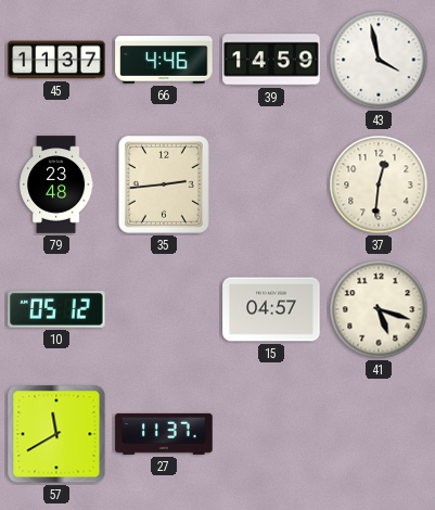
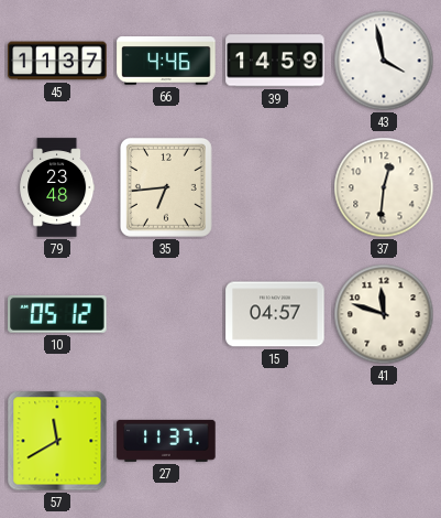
35: 2:44 -> 6:44 (166, 187)
41: 5:18 -> 11:48 (384, 314)
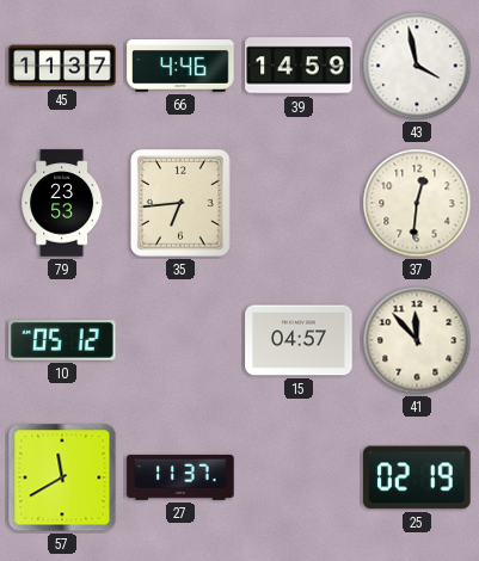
79: 23:48 -> 23:53 (62, 203)
41: 11:48 -> 11:53 (417, 340)
25: none -> 02:19 (417, 477)
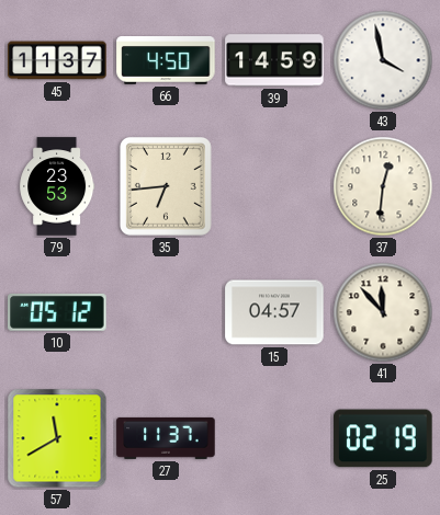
66: 4:46 -> 4:50 (166, 60)
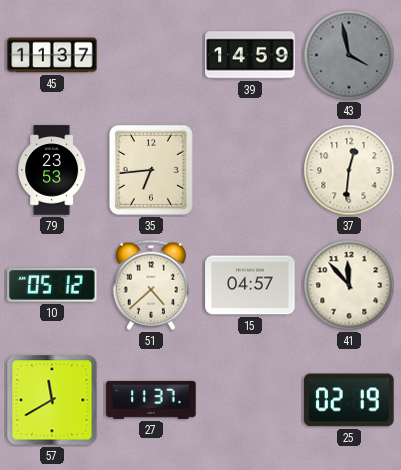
66: 4:50 -> none (166, 60)
43 dial: white -> grey (349, 55)
51: none -> 4:38 (151, 285)
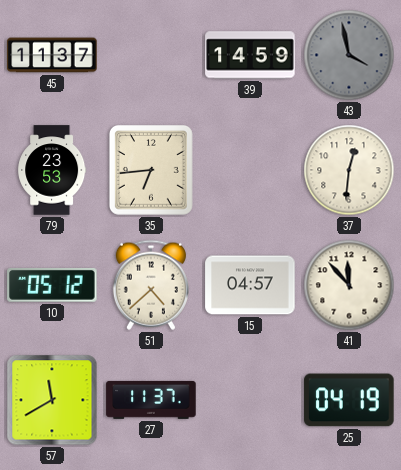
25: 02:19 -> 04:19 (349, 400)
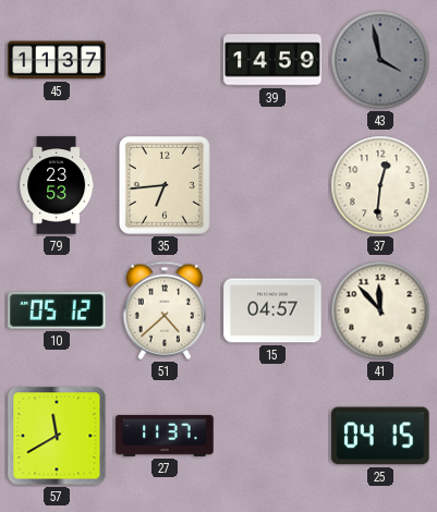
25: 04:19 -> 04:15 (380, 436)
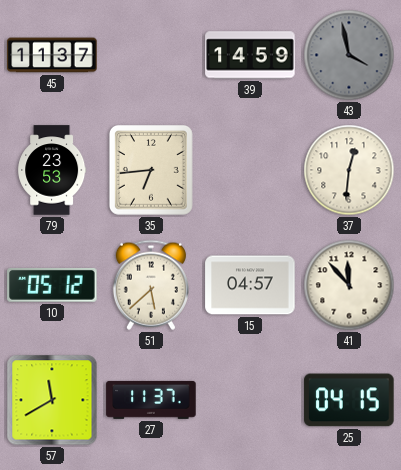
51: 4:38 -> 5:38 (151, 285)
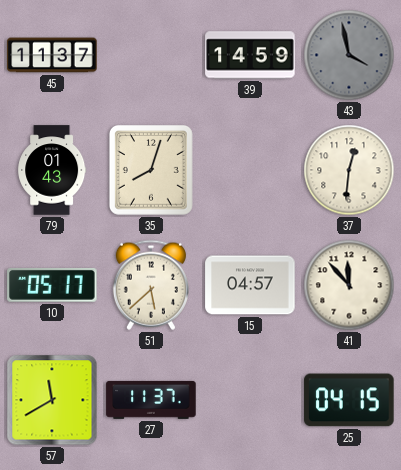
79: 23:53 -> 01:43 (52, 170)
35: 6:44 -> 8:03 (151, 170)
10: 05:12 -> 05:17 (52, 285)
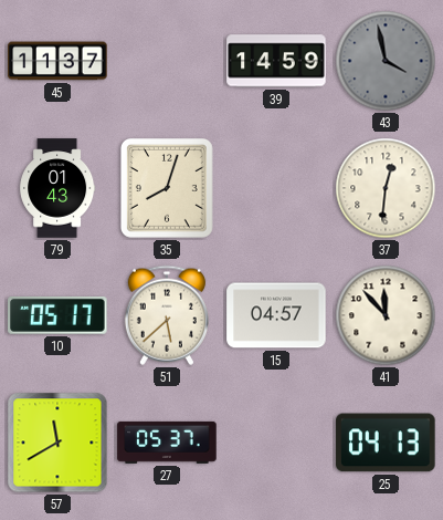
27: 11:37 -> 05:37 (167, 443)
25: 04:15 -> 04:13 (386, 443)
